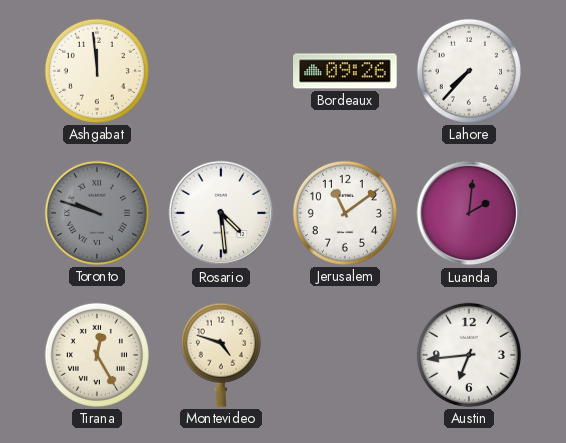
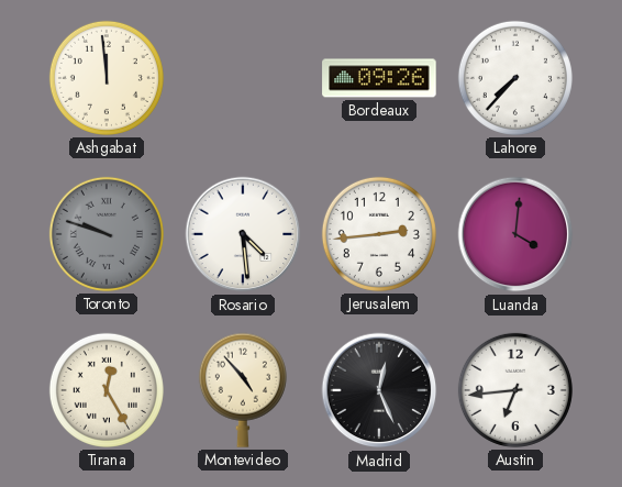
Jerusalem: 11:09 -> 2:44 (379, 234)
Luanda: 2:01 -> 4:01 (515, 234)
Montevideo: 4:48 -> 4:53 (243, 390)
Madrid: none -> 12:26 (379, 390)
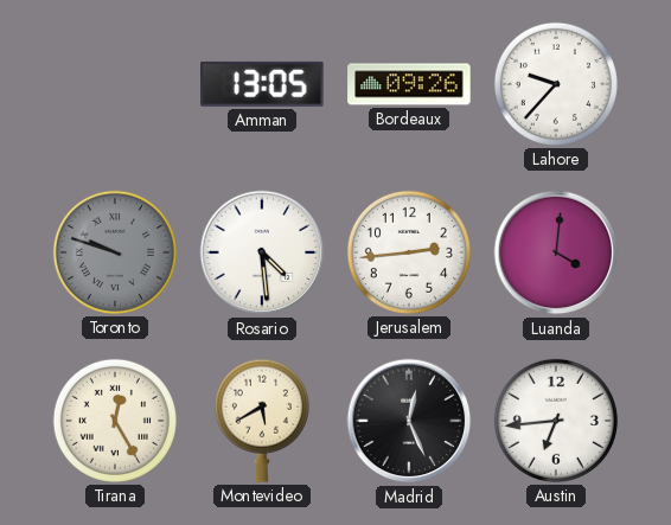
Ashgabat: 11:59 -> none (107, 78)
Amman: none -> 13:05 (263, 84)
Lahore: 7:37 -> 9:37 (556, 84)
Montevideo: 4:53 -> 5:40 (262, 421)
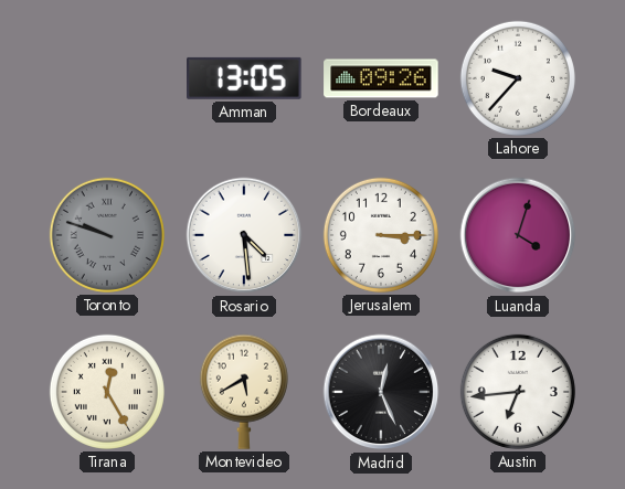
Jerusalem: 2:44 -> 3:15 (381, 235)
Luanda: 4:01 -> 4:03 (518, 235)
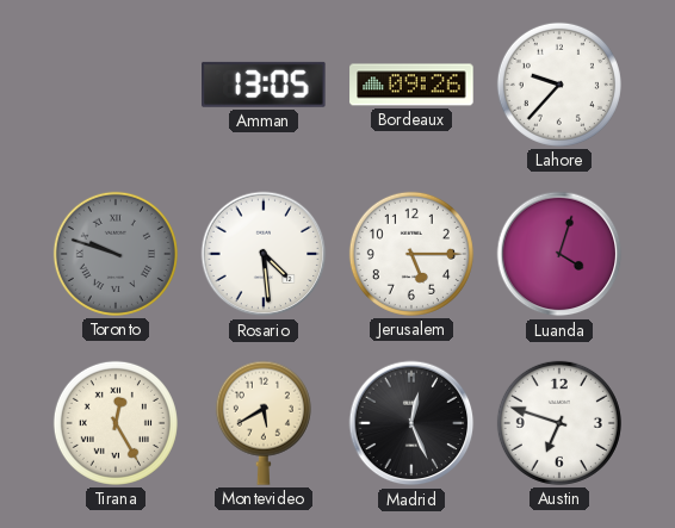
Jerusalem: 3:15 -> 5:15 (411, 254)
Austin: 6:44 -> 6:48 (559, 423)
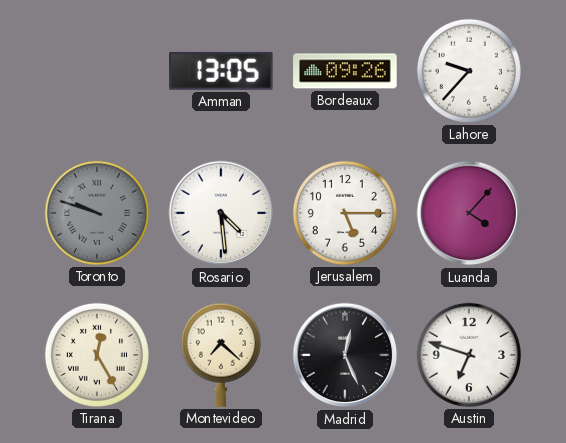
Luanda: 4:03 -> 4:07 (469, 213)
Montevideo: 5:40 -> 7:22 (221, 355)
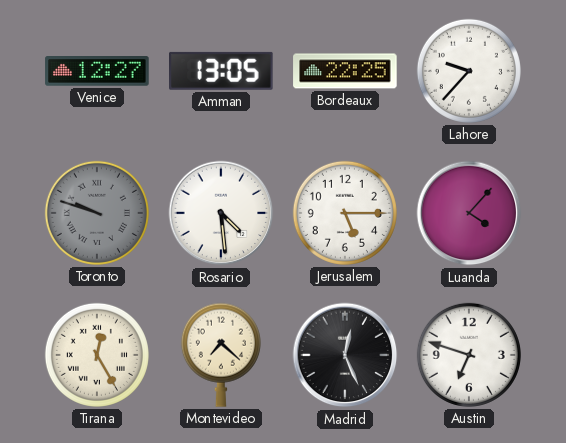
Venice: none -> 12:27 (97, 71)
Bordeaux: 09:26 -> 22:25 (345, 71)
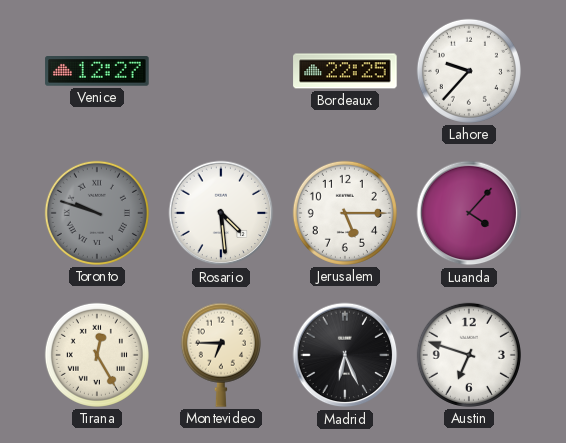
Amman: 13:05 -> none (222, 71)
Montevideo: 7:22 -> 6:45 (221, 355)
Madrid: 12:26 -> 6:26 (345, 355)
